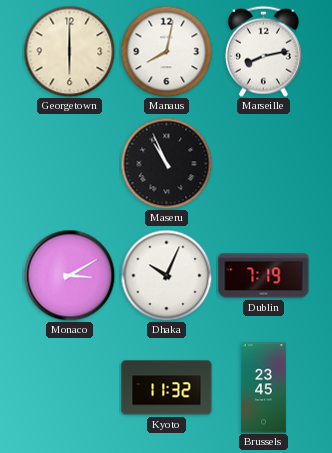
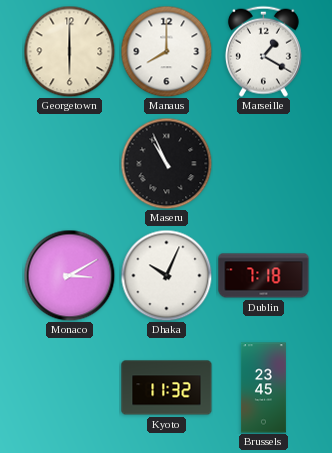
Manaus: 8:02 -> 8:00 (166, 51)
Marseille: 8:13 -> 1:20 (263, 51)
Dublin: 7:19 -> 7:18 (264, 276)
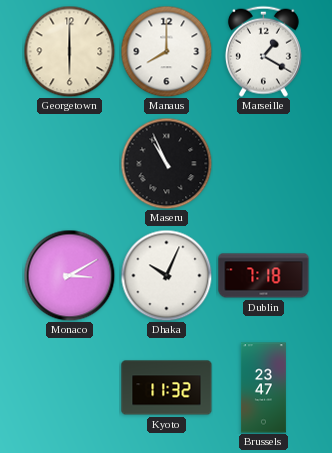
Brussels: 23:45 -> 23:47 (263, 388)
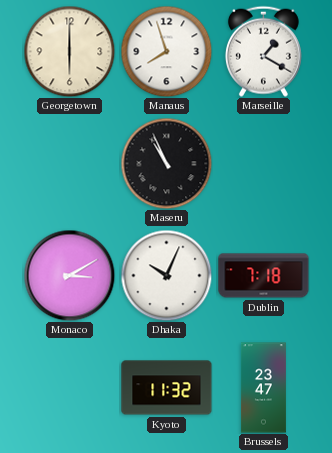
Manaus: 8:00 -> 7:57 (166, 51)
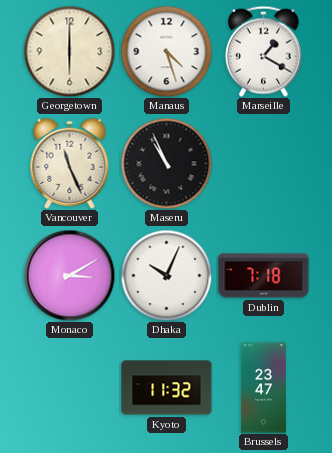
Manaus: 7:57 -> 4:27 (166, 51)
Vancouver: none -> 11:26 (70, 163)
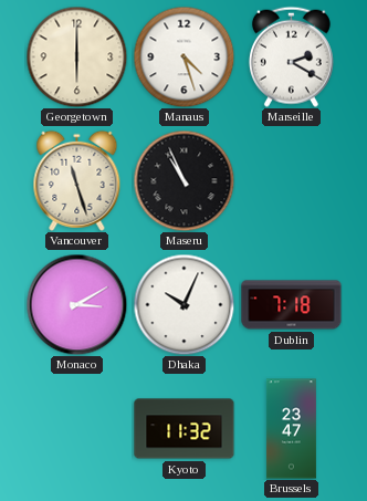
Marseille: 1:20 -> 2:20 (291, 56)
Vancouver: 11:26 -> 11:27 (77, 180)
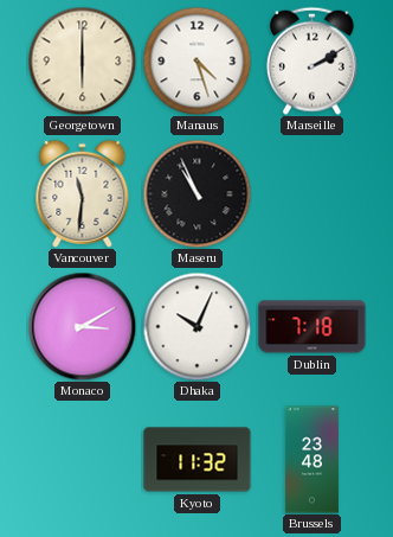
Marseille: 2:20 -> 2:10 (311, 60)
Vancouver: 11:27 -> 11:31 (83, 193)
Brussels: 23:47 -> 23:48 (311, 460)
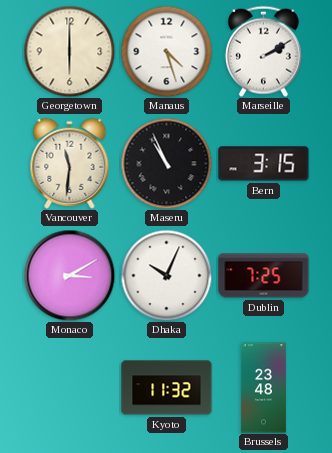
Bern: none -> 3:15 (264, 164)
Dublin: 7:18 -> 7:25 (264, 276)
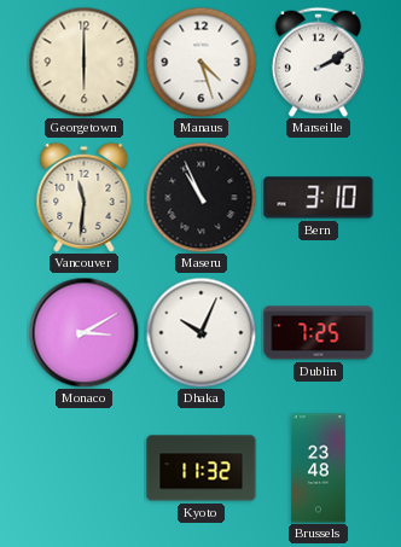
Bern: 3:15 -> 3:10 (319, 198)
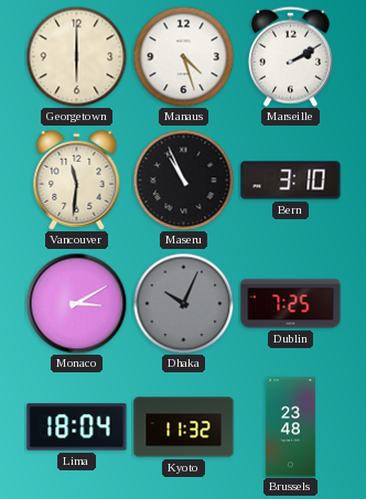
Dhaka dial: white -> grey (183, 303)
Lima: none -> 18:04 (77, 427)
